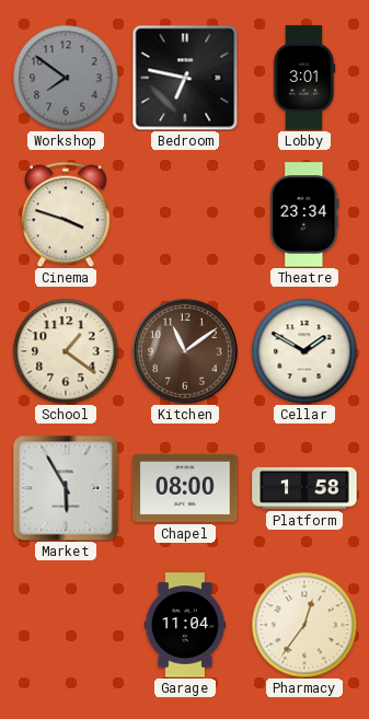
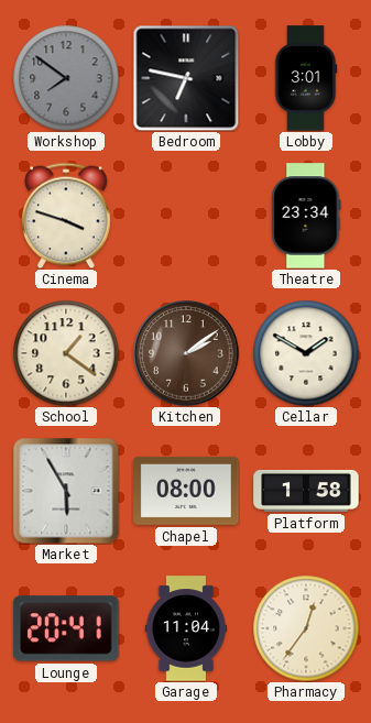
Kitchen: 11:09 -> 2:09 (186, 353)
Lounge: none -> 20:41 (66, 628)
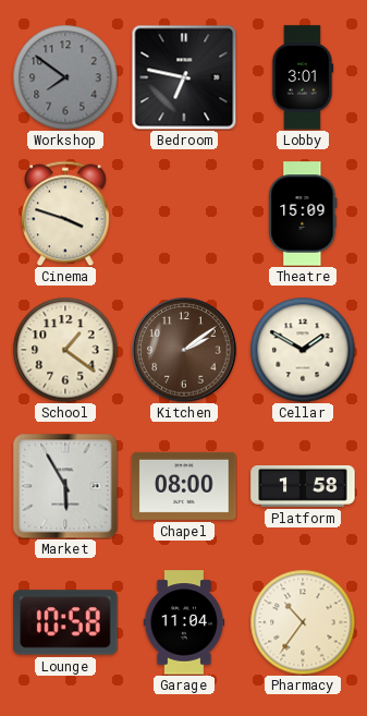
Theatre: 23:34 -> 15:09 (303, 214)
Lounge: 20:41 -> 10:58 (65, 622)
Pharmacy: 12:36 -> 10:36 (303, 622)
